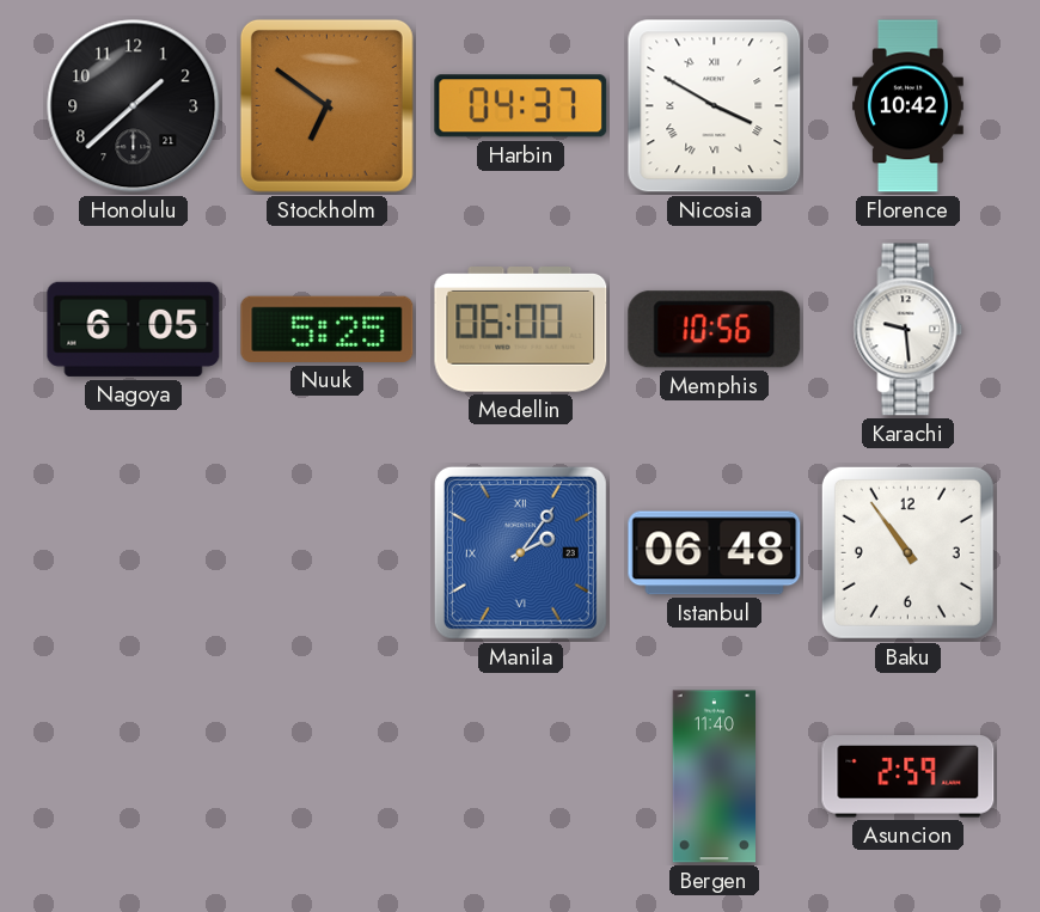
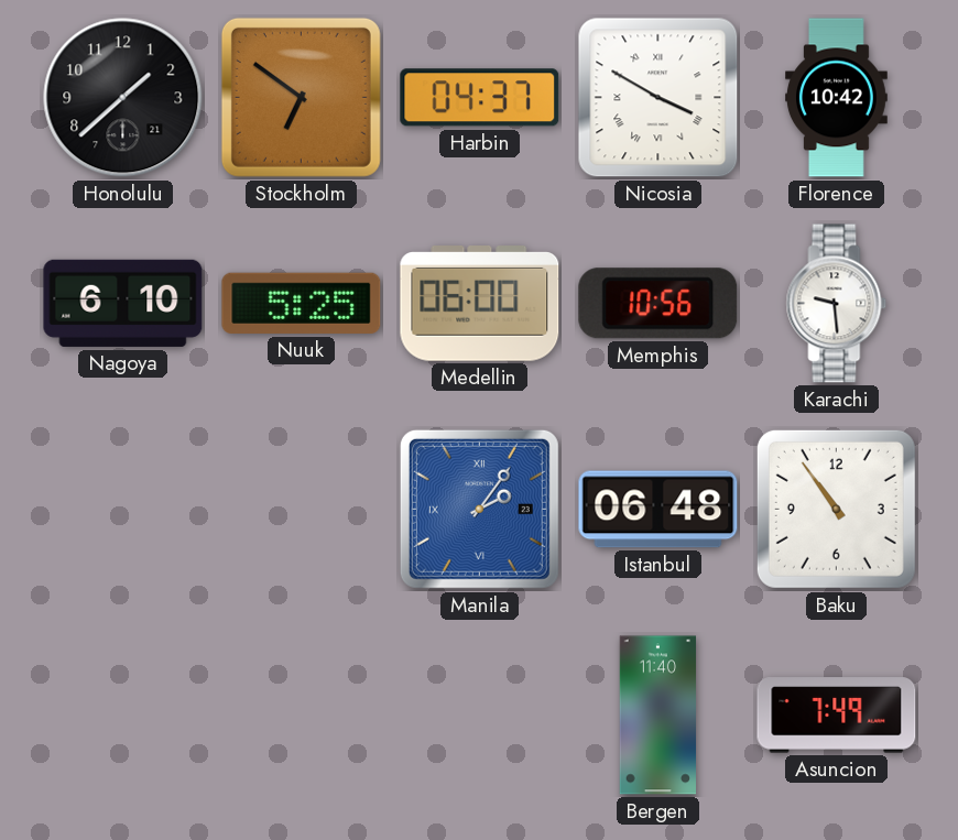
Nagoya: 6:05 -> 6:10 (123, 303)
Asuncion: 2:59 -> 7:49 (837, 716)
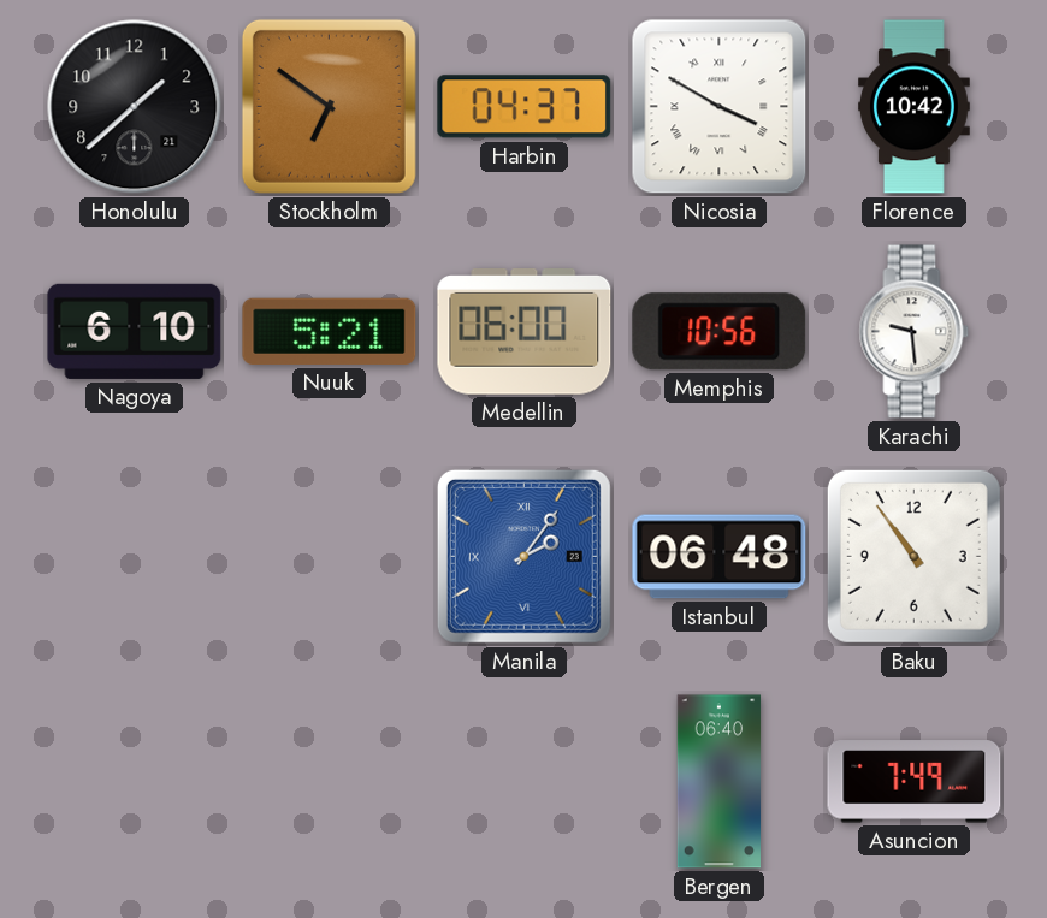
Nuuk: 5:25 -> 5:21 (330, 331)
Bergen: 11:40 -> 06:40 (720, 782)
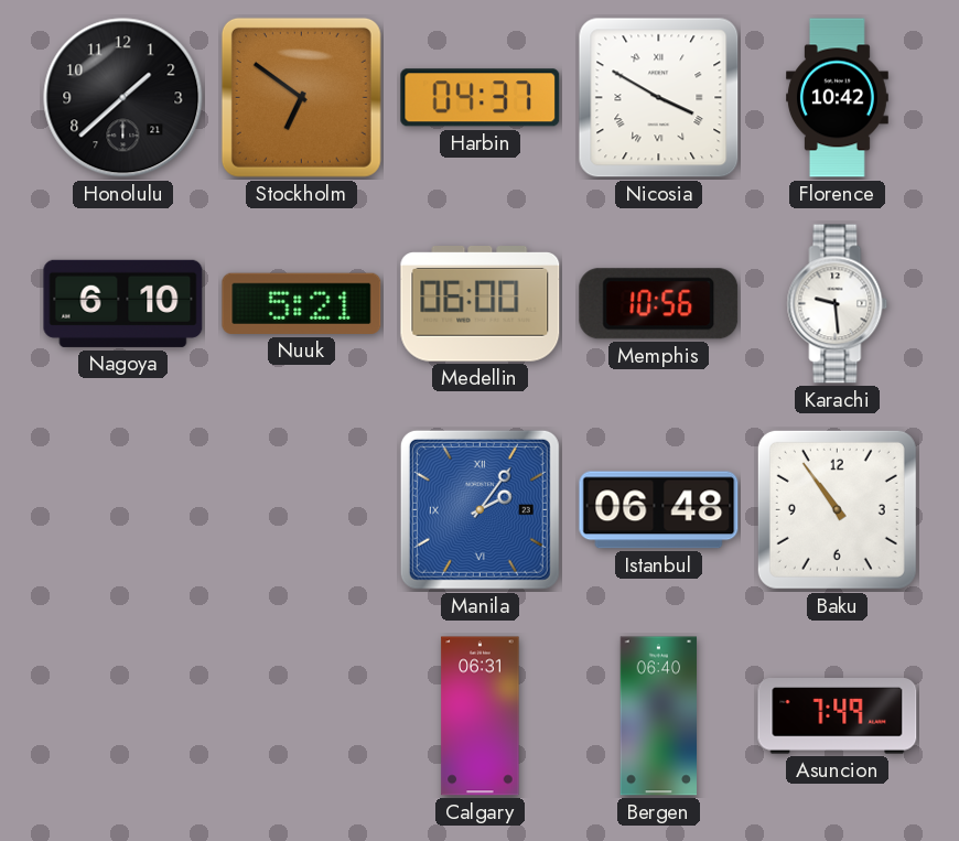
Calgary: none -> 06:31 (481, 716)
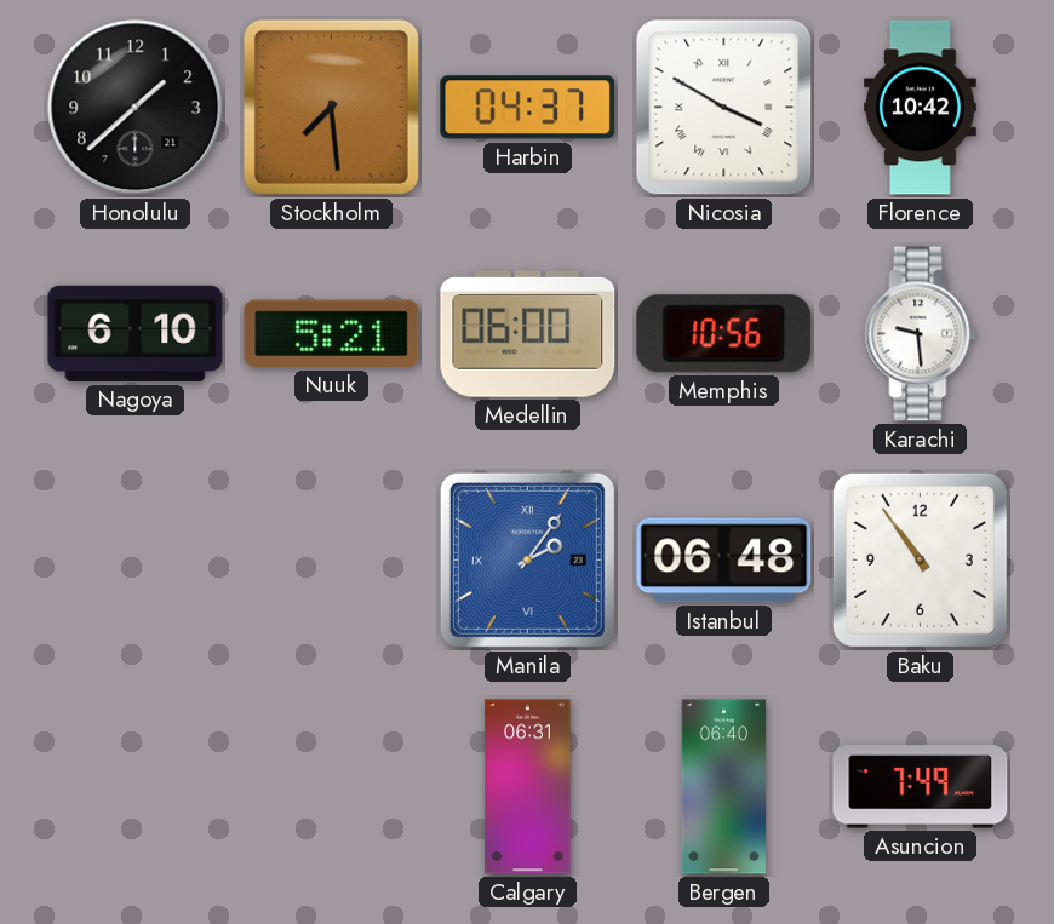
Stockholm: 6:51 -> 7:29 (331, 107)
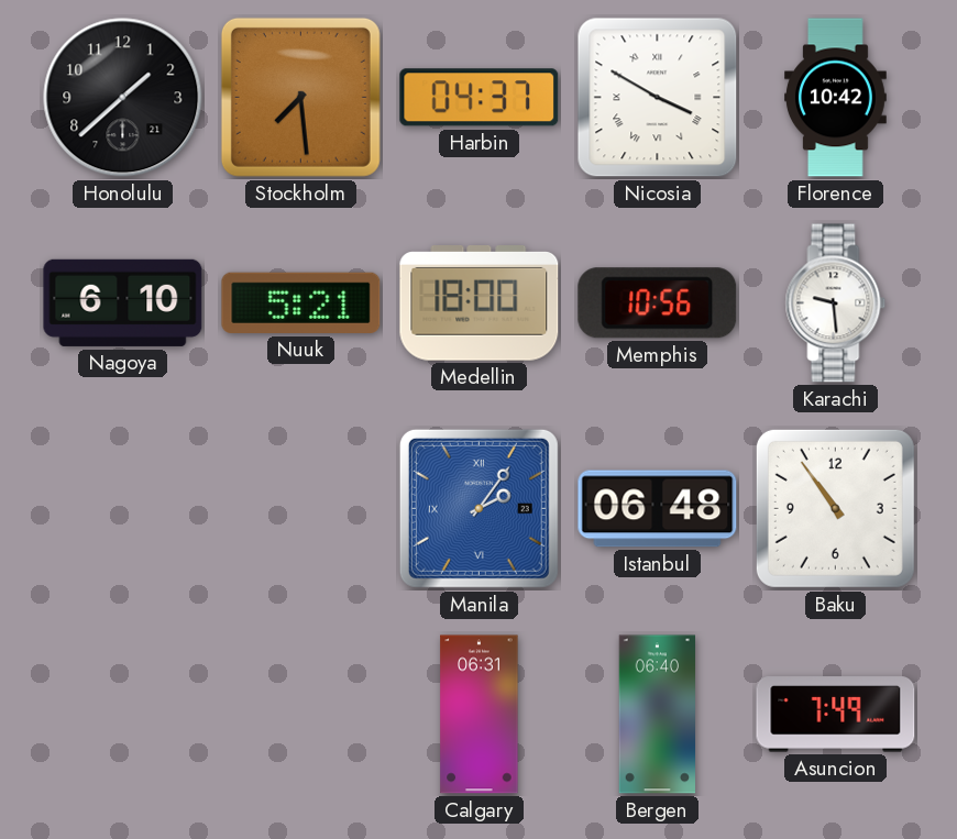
Medellin: 06:00 -> 18:00 (480, 303)
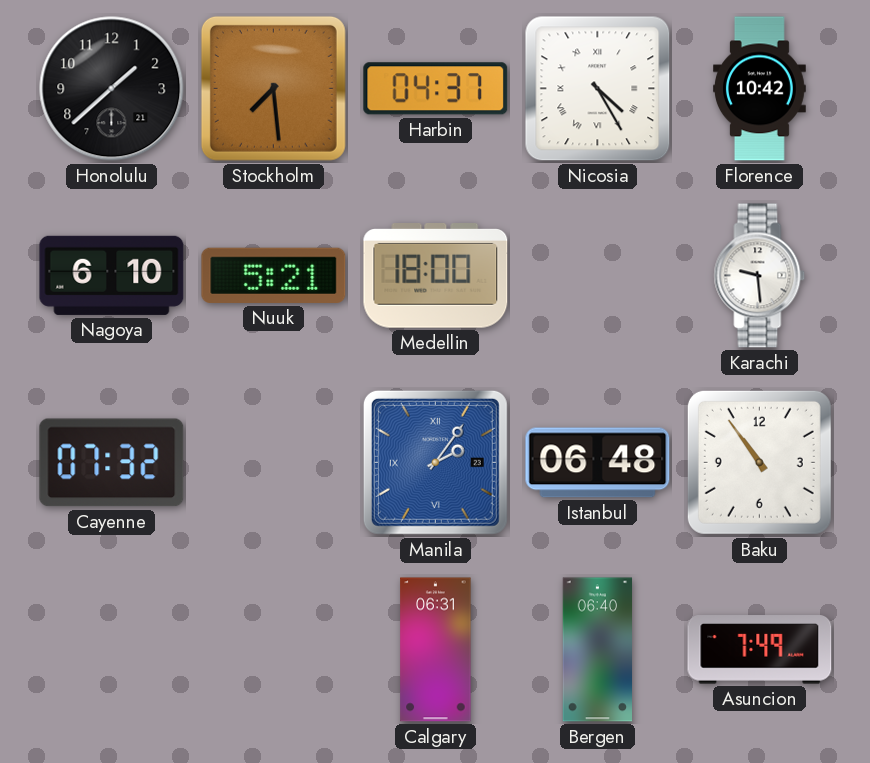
Nicosia: 3:50 -> 4:25 (598, 89)
Memphis: 10:56 -> none (658, 303)
Cayenne: none -> 07:32 (112, 463)
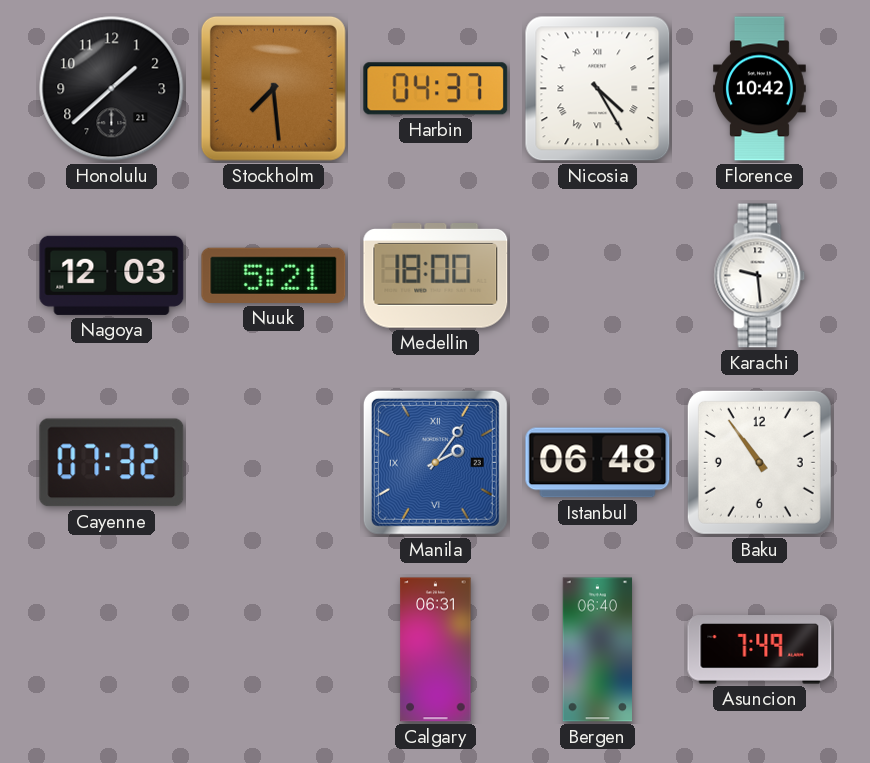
Nagoya: 6:10 -> 12:03 (112, 275)
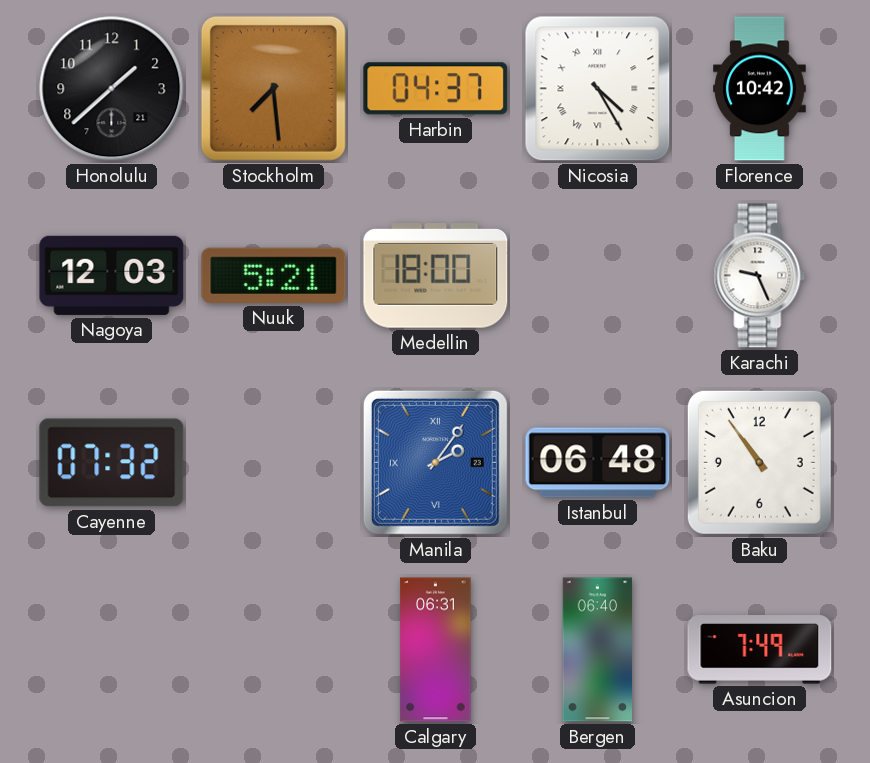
Karachi: 9:29 -> 9:26 (760, 276)
